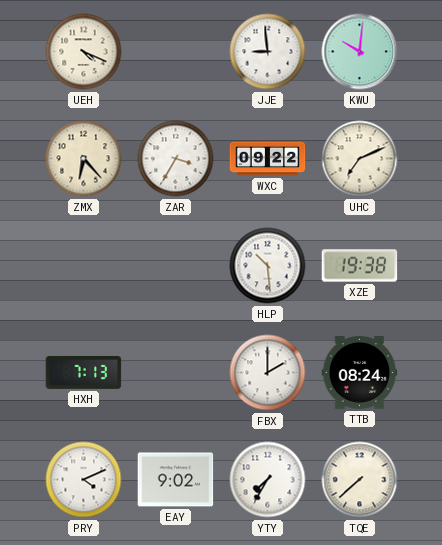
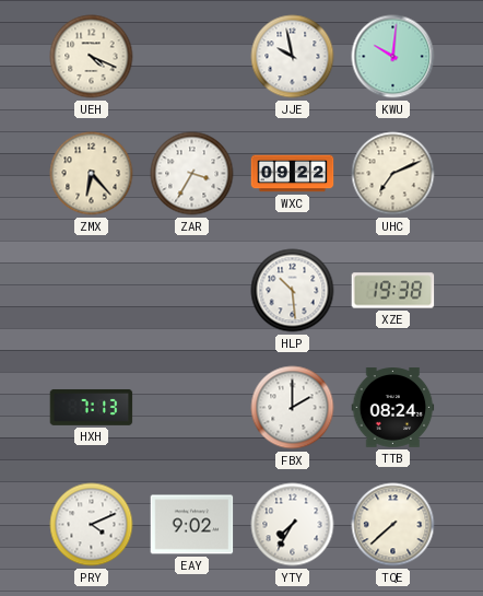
JJE: 8:59 -> 9:58 (293, 57)
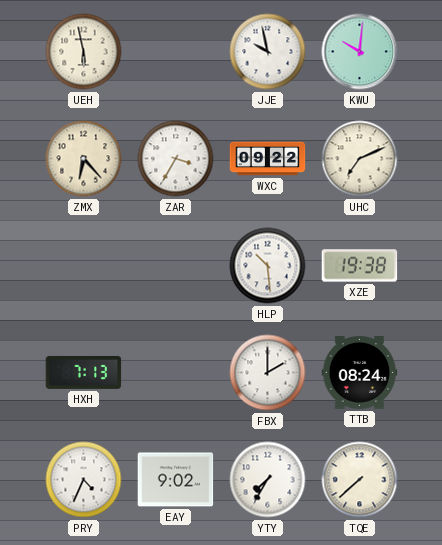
UEH: 4:19 -> 5:58 (84, 52)
PRY: 4:11 -> 4:34 (84, 480)
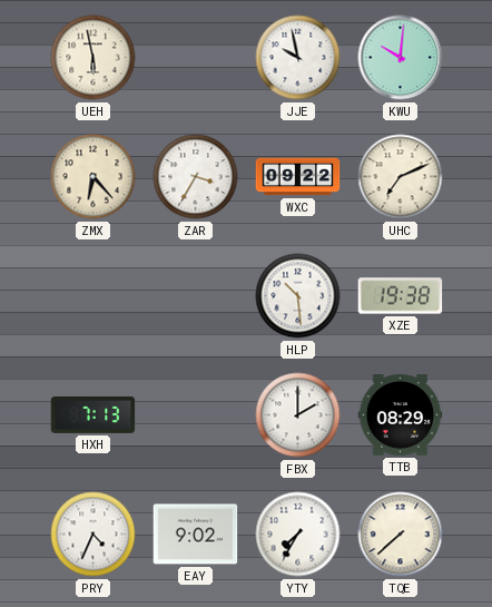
TTB: 08:24 -> 08:29 (401, 415)
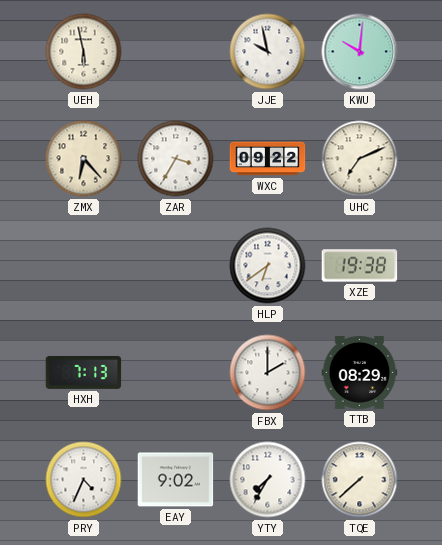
HLP: 10:29 -> 6:39 (268, 266)
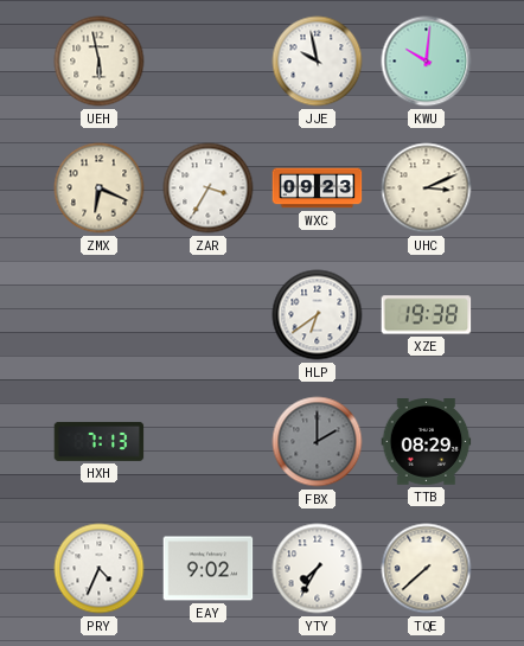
ZMX: 6:23 -> 6:19 (100, 188)
WXC: 09:22 -> 09:23 (318, 188)
UHC: 7:11 -> 3:11 (427, 188)
FBX dial: white -> grey (318, 442)
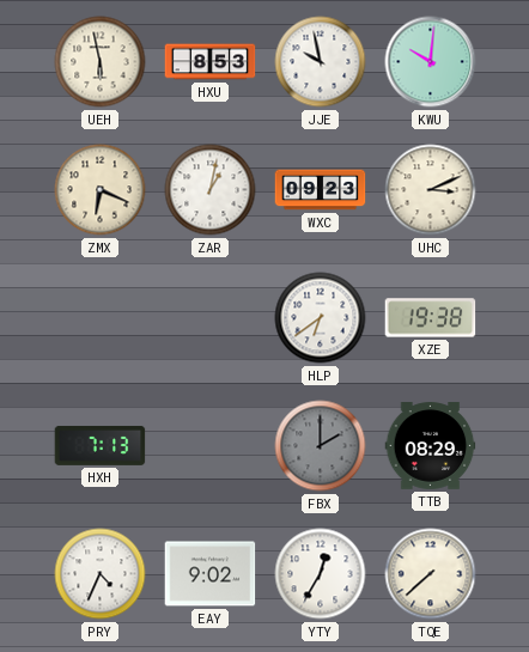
HXU: none -> 8:53 (211, 62)
ZAR: 3:35 -> 1:02 (211, 190)
YTY: 7:35 -> 12:35 (321, 574)
